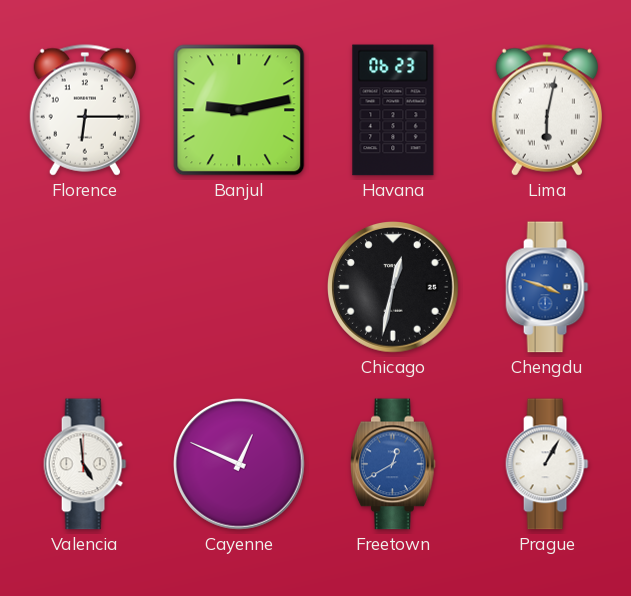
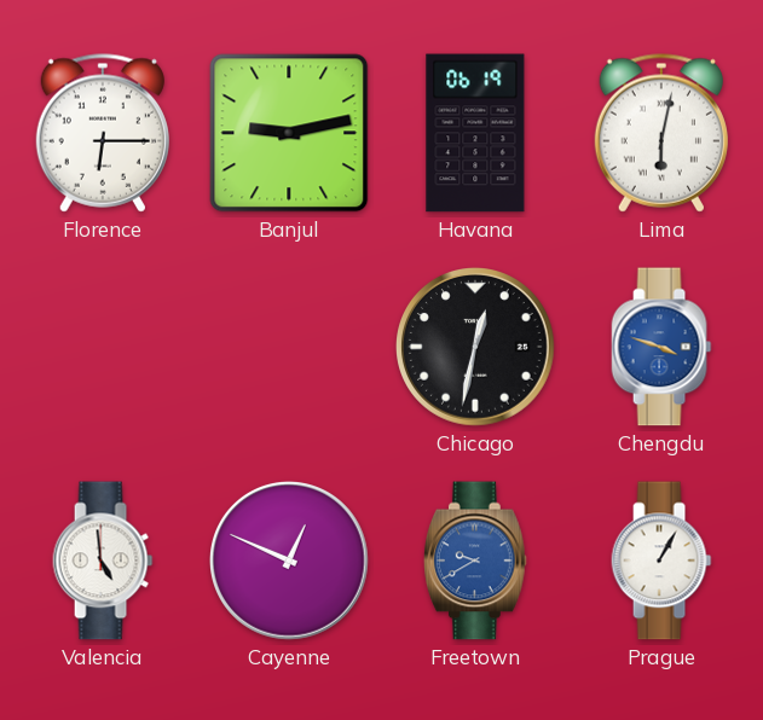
Havana: 06:23 -> 06:19 (475, 133)
Freetown: 12:40 -> 9:40 (476, 561)
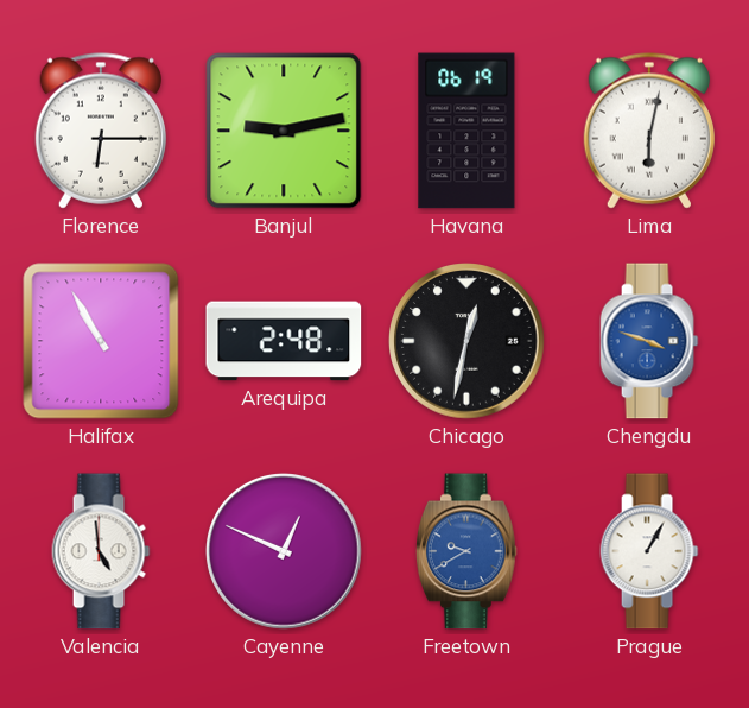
Halifax: none -> 10:55 (101, 341)
Arequipa: none -> 2:48 (284, 341)
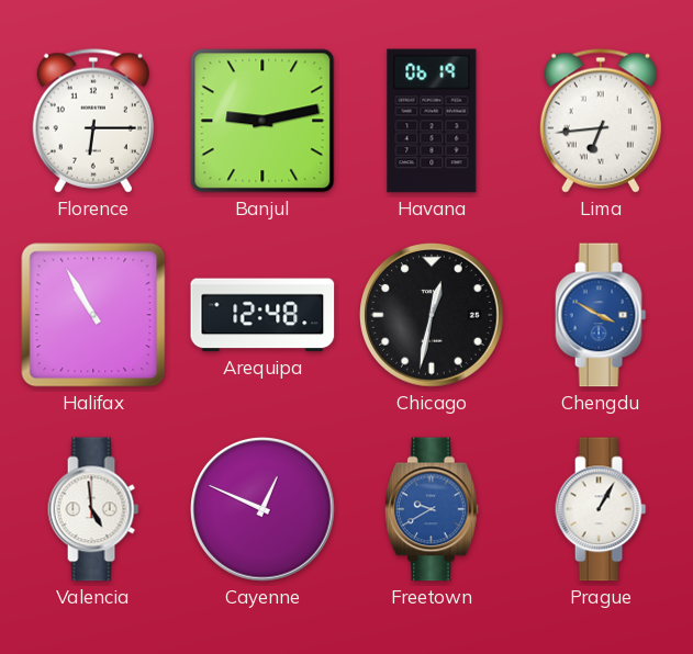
Lima: 6:02 -> 6:44 (601, 121)
Arequipa: 2:48 -> 12:48 (262, 315)
Chengdu: 3:48 -> 3:50 (601, 315)
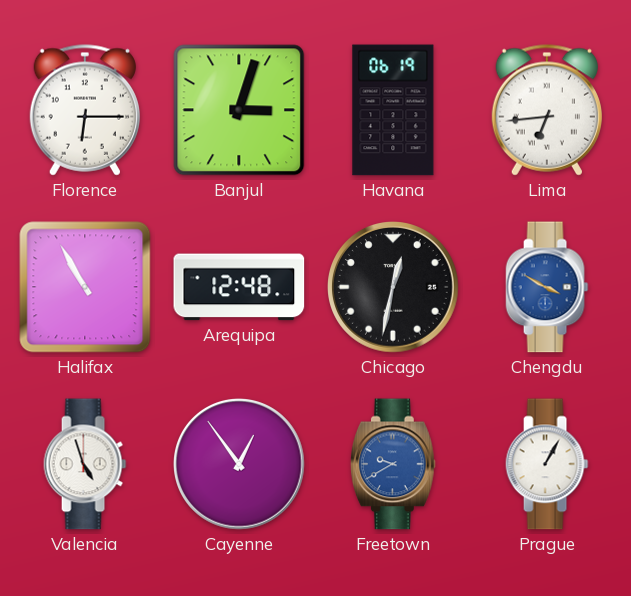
Banjul: 9:13 -> 3:03 (239, 110)
Valencia: 4:59 -> 4:57 (85, 464)
Cayenne: 12:49 -> 12:54 (240, 465)
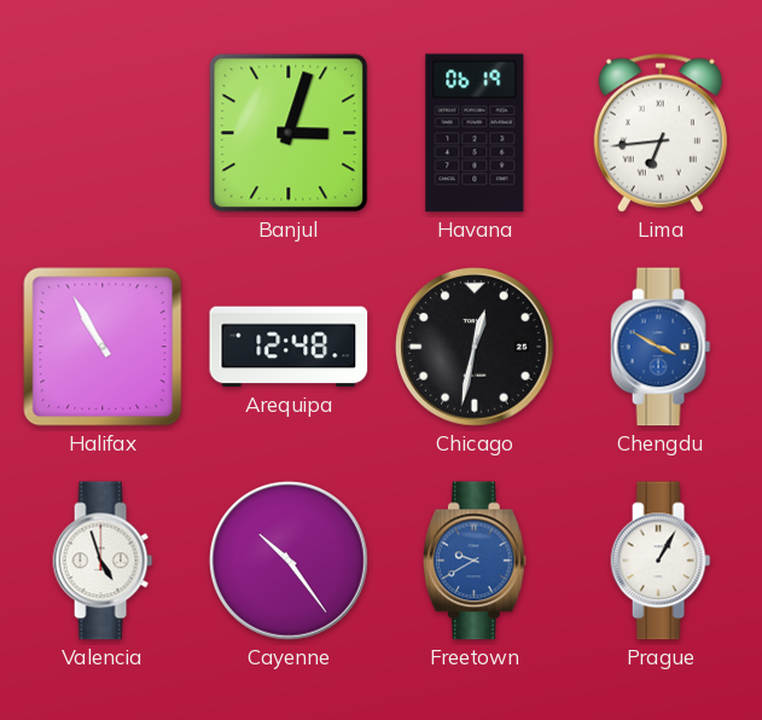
Florence: 6:15 -> none (85, 110)
Cayenne: 12:54 -> 10:24 (290, 562)
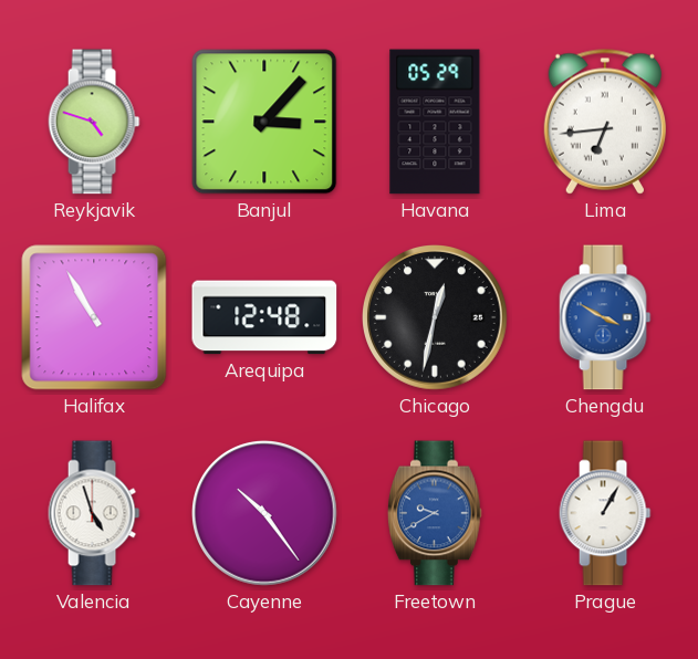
Reykjavik: none -> 4:48 (94, 122)
Banjul: 3:03 -> 3:07 (264, 122)
Havana: 06:19 -> 05:29 (435, 122)
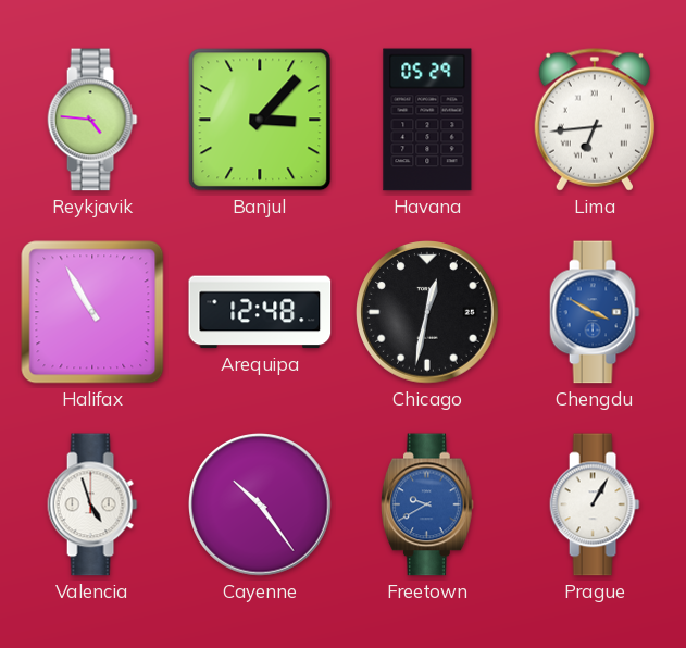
Reykjavik: 4:48 -> 4:46 (92, 120)
